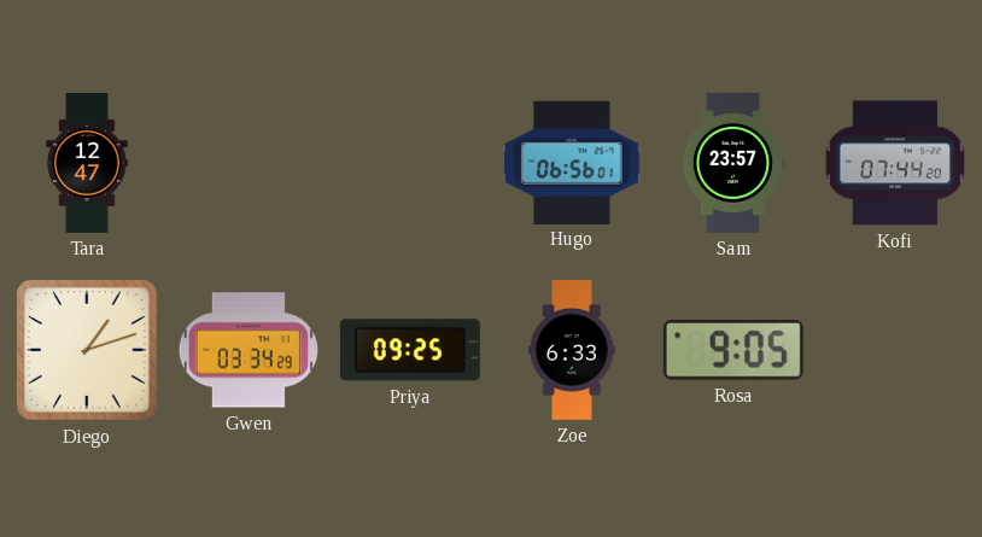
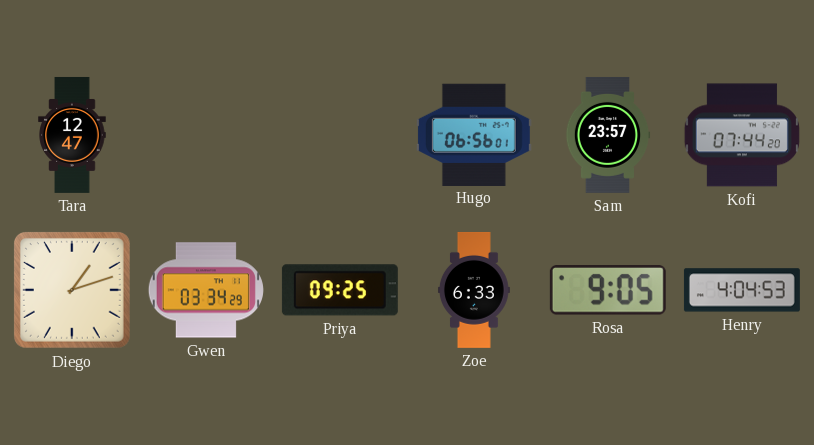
Henry: none -> 4:04 (742, 290)
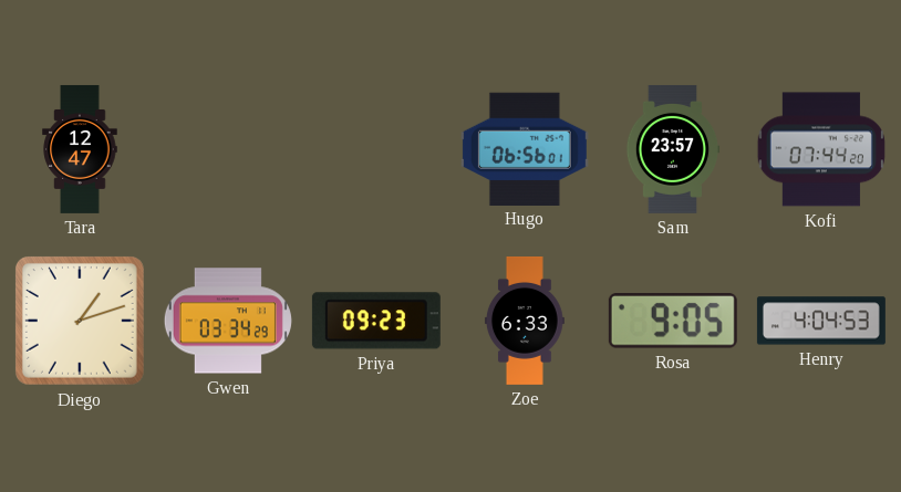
Priya: 09:25 -> 09:23 (376, 321)
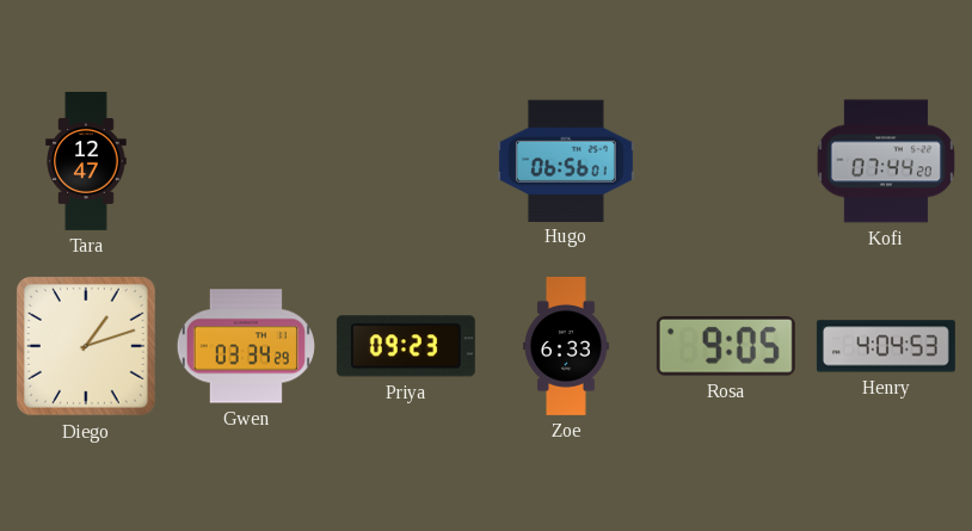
Sam: 23:57 -> none (673, 149)
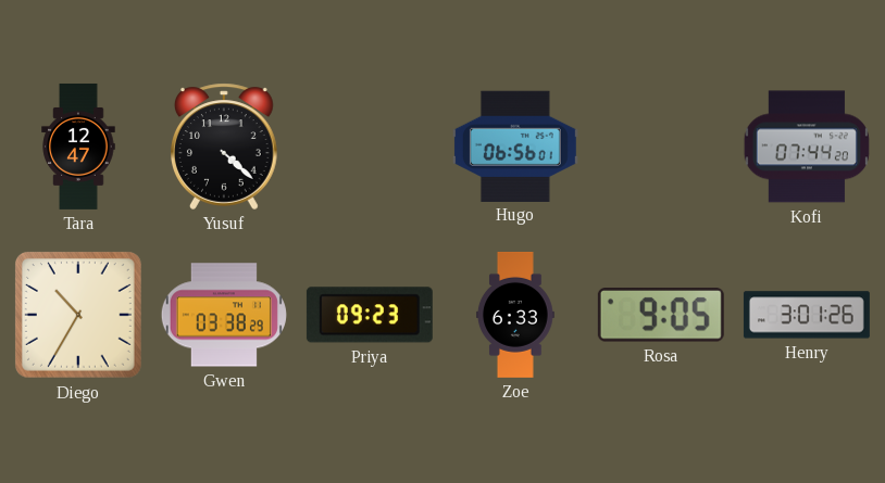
Yusuf: none -> 4:22 (225, 147)
Diego: 1:12 -> 10:35 (78, 315)
Gwen: 03:34 -> 03:38 (224, 315)
Henry: 4:04 -> 3:01 (807, 315)
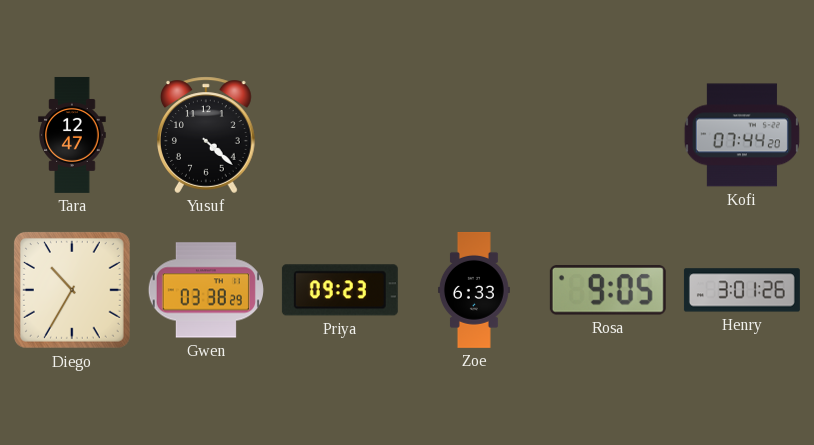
Hugo: 06:56 -> none (515, 145)
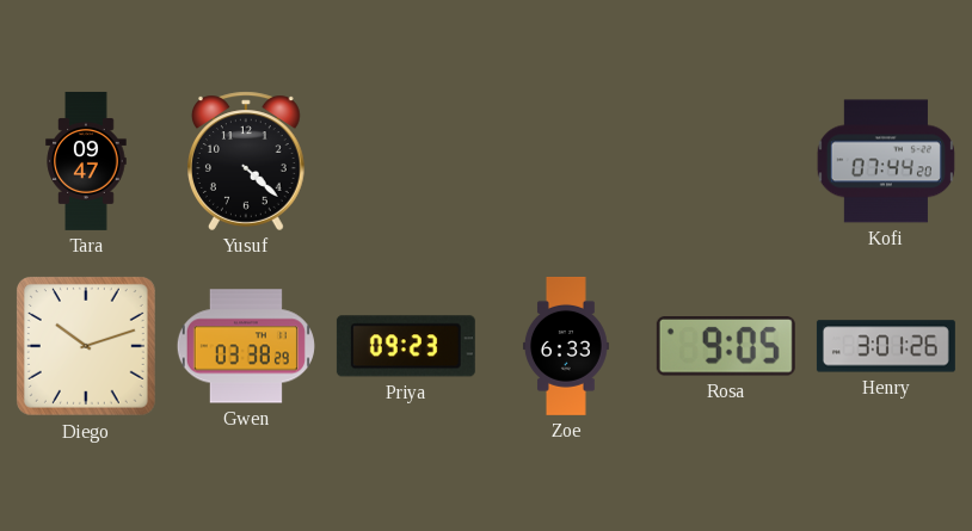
Tara: 12:47 -> 09:47 (86, 161)
Diego: 10:35 -> 10:12 (86, 346)
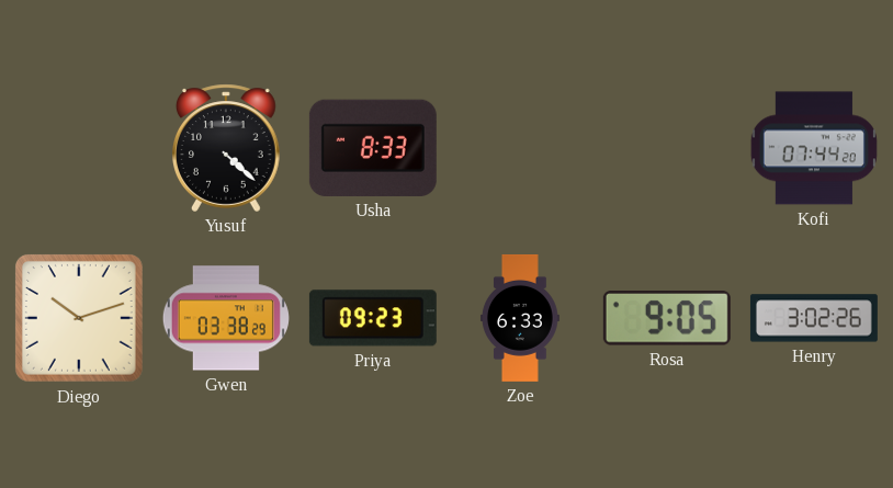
Tara: 09:47 -> none (86, 161)
Usha: none -> 8:33 (373, 148)
Henry: 3:01 -> 3:02 (814, 318)
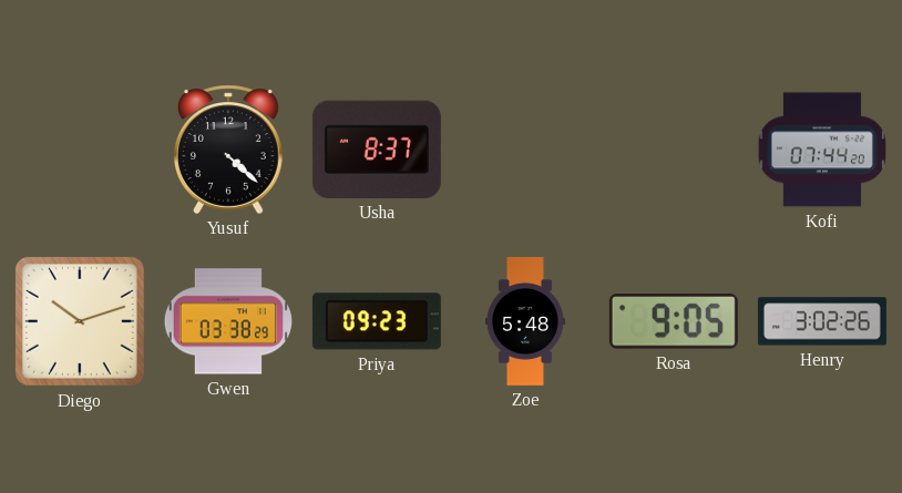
Usha: 8:33 -> 8:37 (377, 150)
Zoe: 6:33 -> 5:48 (525, 321)
